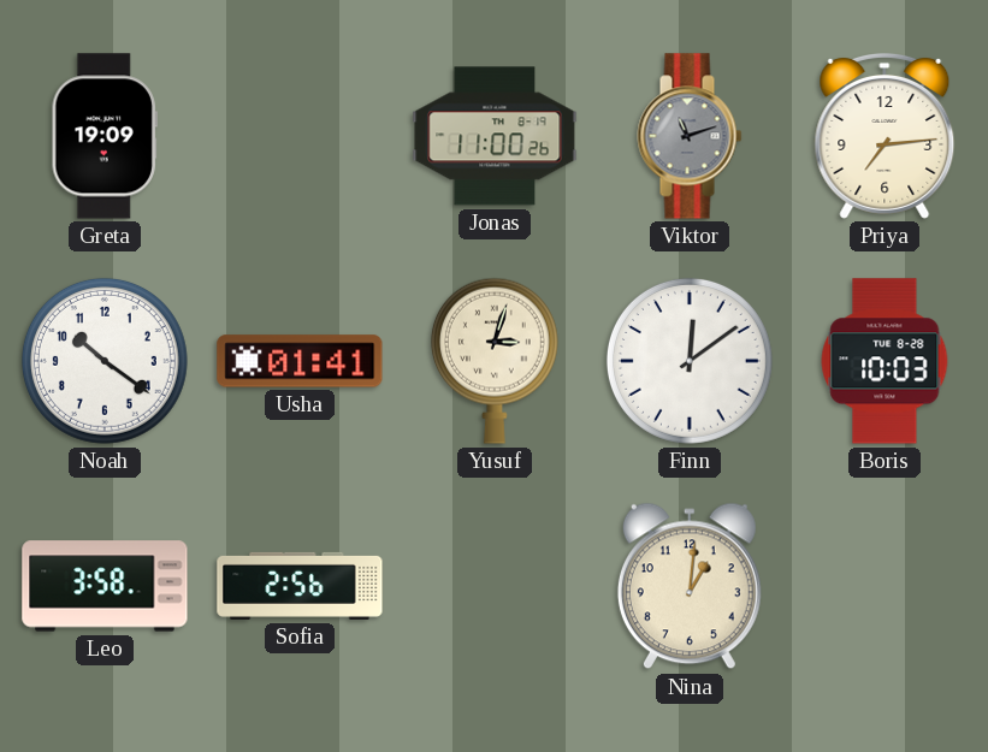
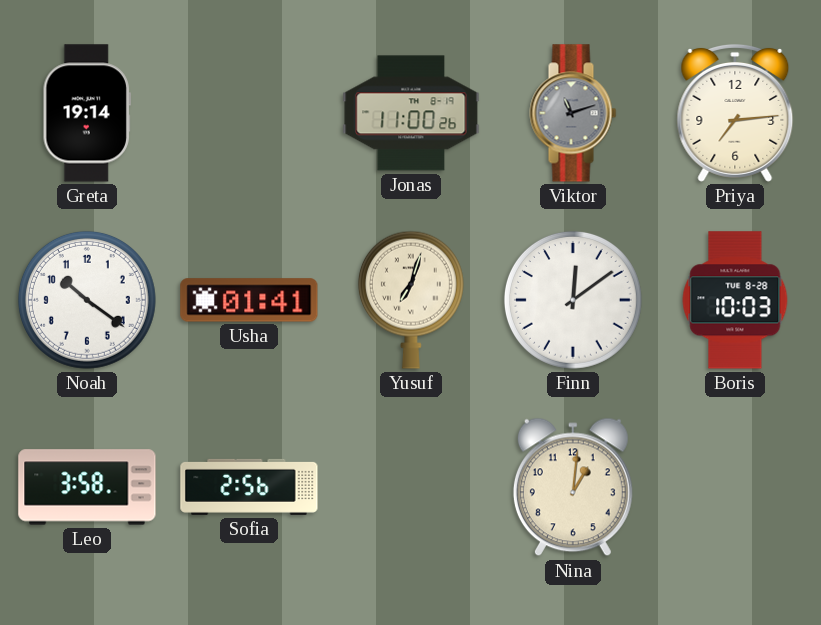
Greta: 19:09 -> 19:14 (87, 113)
Yusuf: 3:03 -> 7:03 (411, 300)
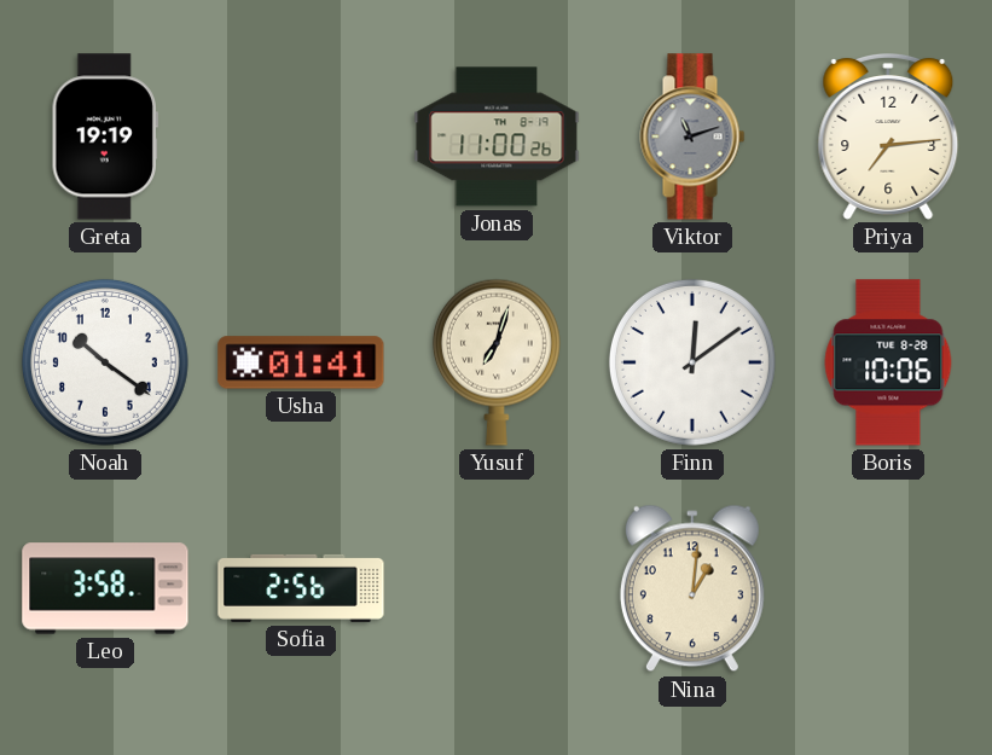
Greta: 19:14 -> 19:19 (105, 137)
Boris: 10:03 -> 10:06 (888, 362)
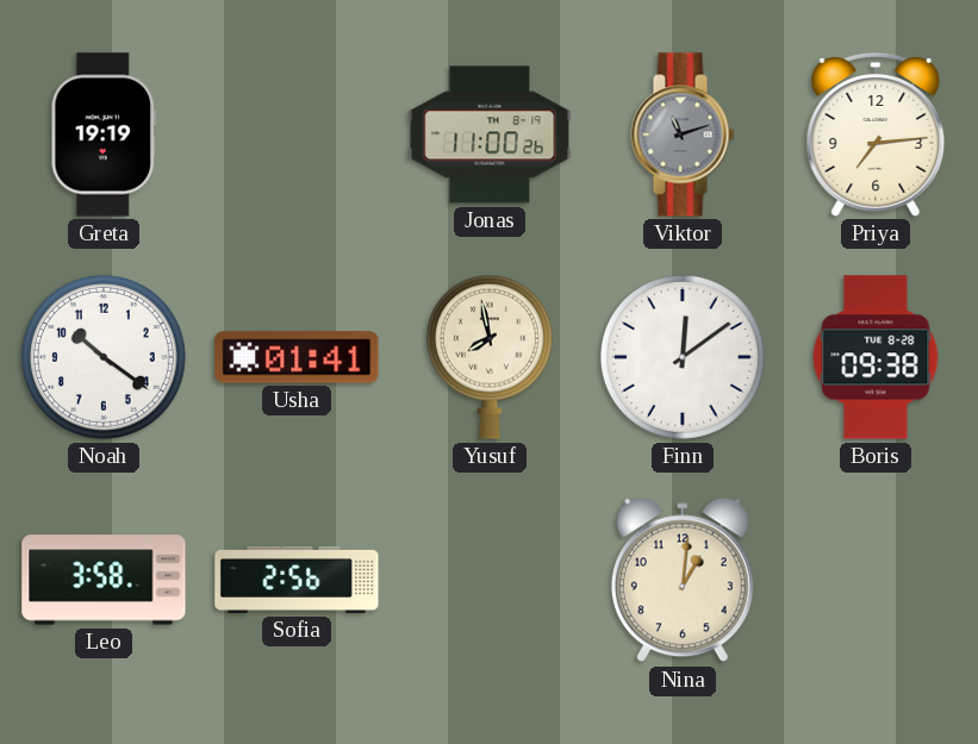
Yusuf: 7:03 -> 7:58 (490, 357)
Boris: 10:06 -> 09:38 (876, 357)
